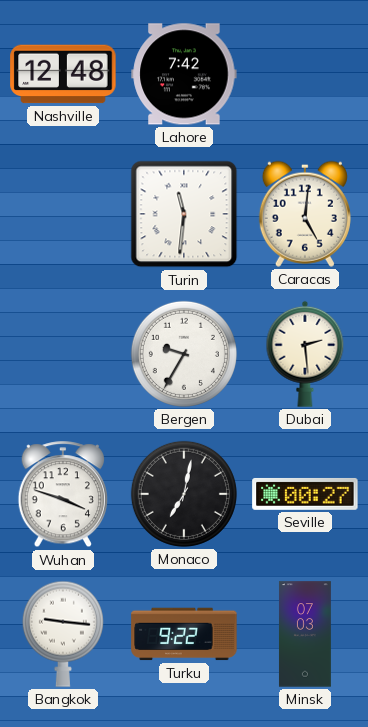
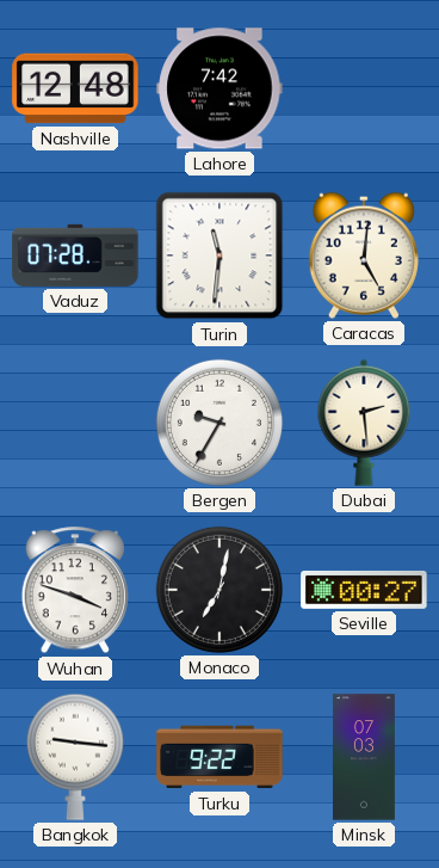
Vaduz: none -> 07:28 (75, 256)
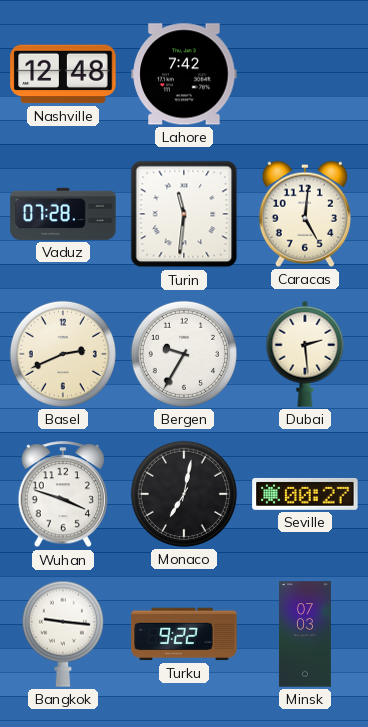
Basel: none -> 2:41 (63, 354)
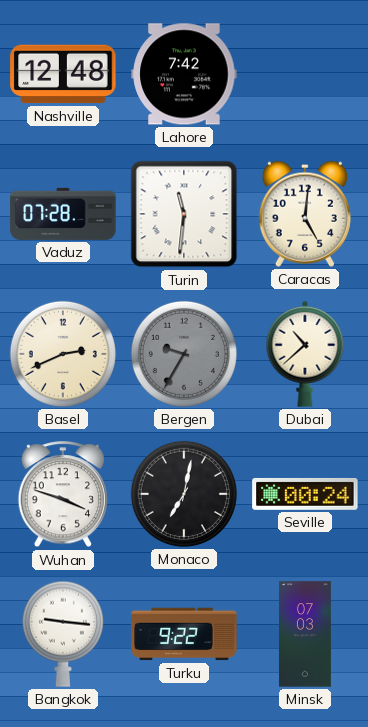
Bergen dial: white -> grey (184, 354)
Dubai: 2:29 -> 10:38 (305, 354)
Seville: 00:27 -> 00:24 (305, 494)
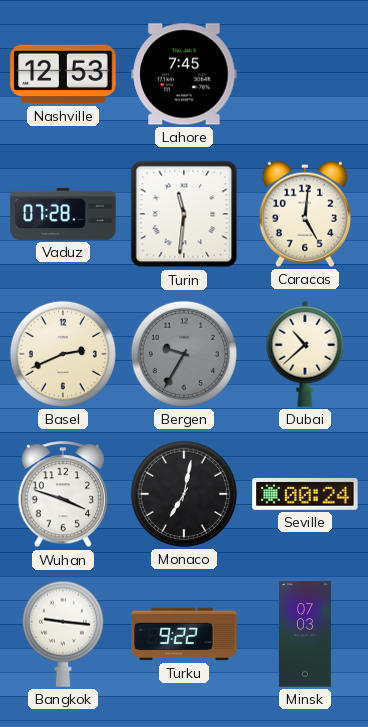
Nashville: 12:48 -> 12:53 (63, 74)
Lahore: 7:42 -> 7:45 (184, 74)
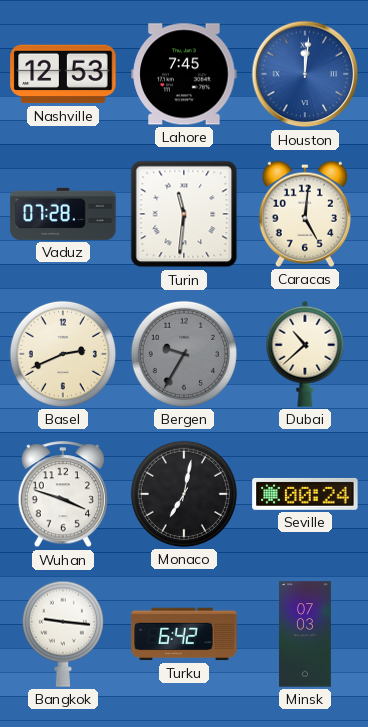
Houston: none -> 12:01 (305, 74)
Turku: 9:22 -> 6:42 (184, 634)
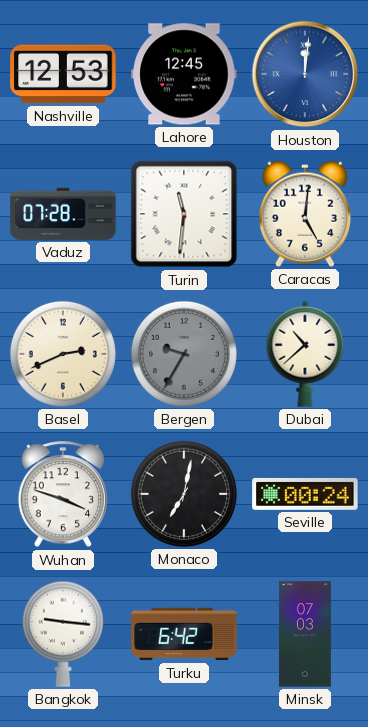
Lahore: 7:45 -> 12:45 (184, 74)
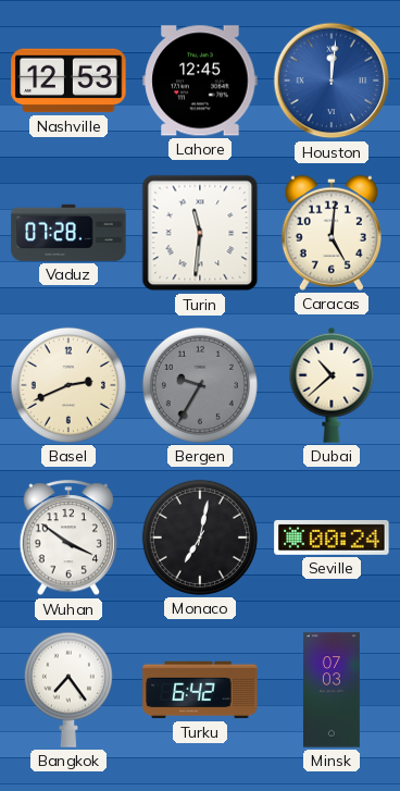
Wuhan: 3:48 -> 3:51 (67, 539)
Bangkok: 9:16 -> 7:24 (68, 690)
